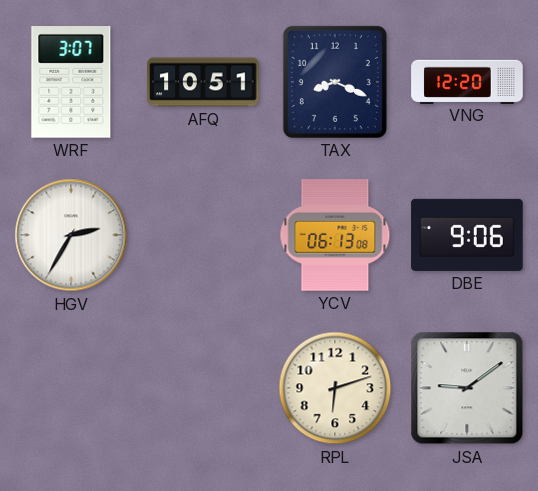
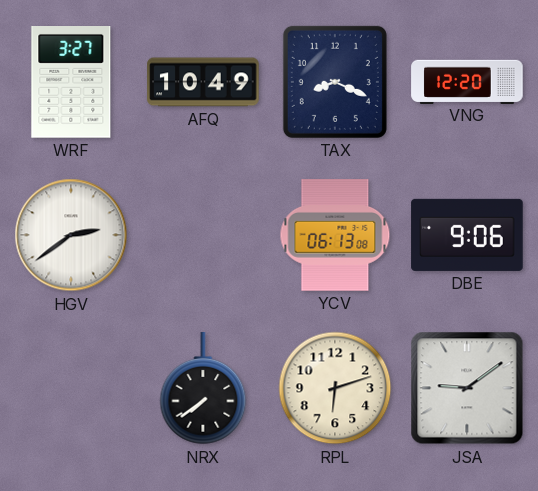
WRF: 3:07 -> 3:27 (71, 83)
AFQ: 10:51 -> 10:49 (203, 82)
HGV: 2:35 -> 2:39 (71, 235)
NRX: none -> 7:39 (203, 389)
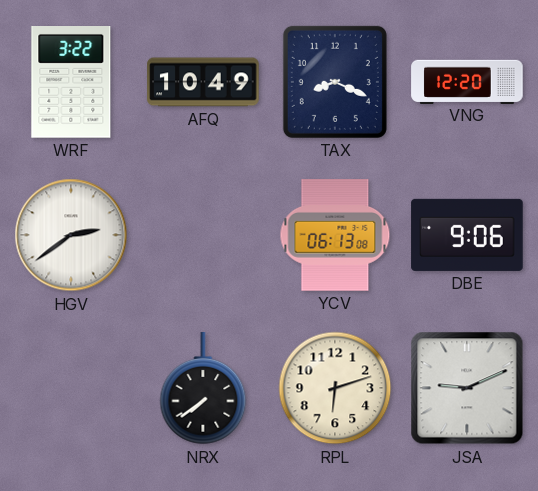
WRF: 3:27 -> 3:22 (71, 83)
JSA: 9:09 -> 9:11 (467, 388)
